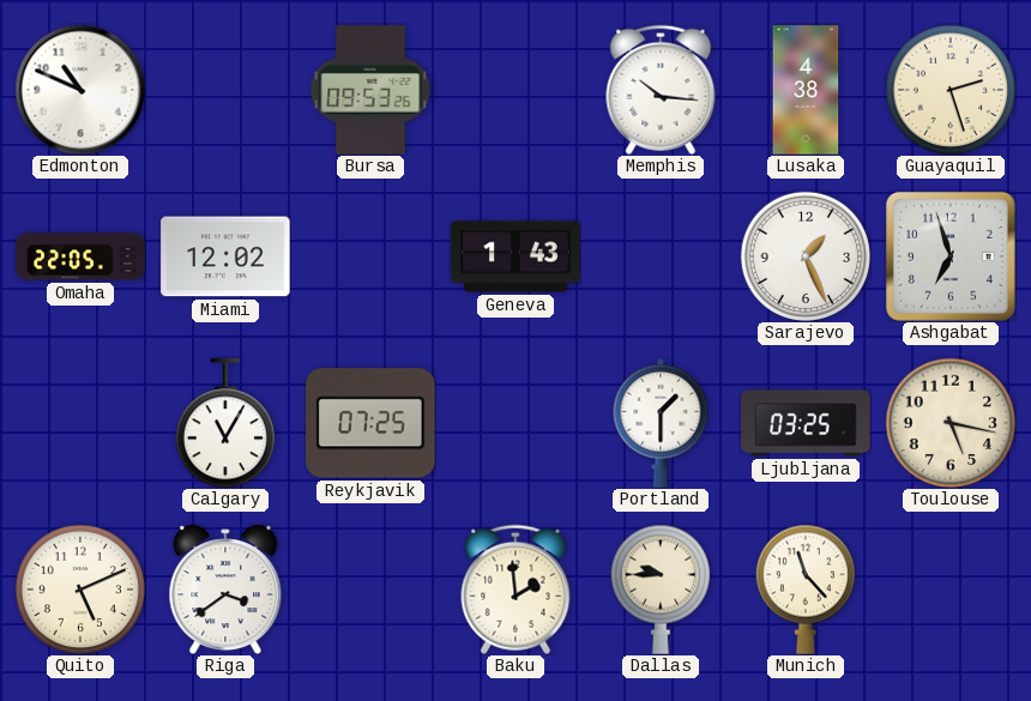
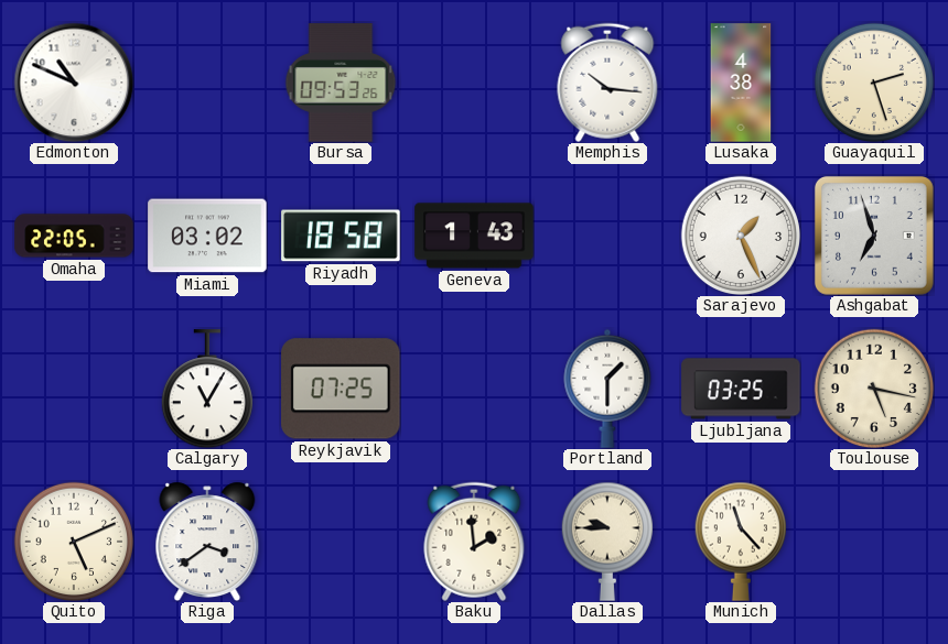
Miami: 12:02 -> 03:02 (207, 236)
Riyadh: none -> 18:58 (341, 236)
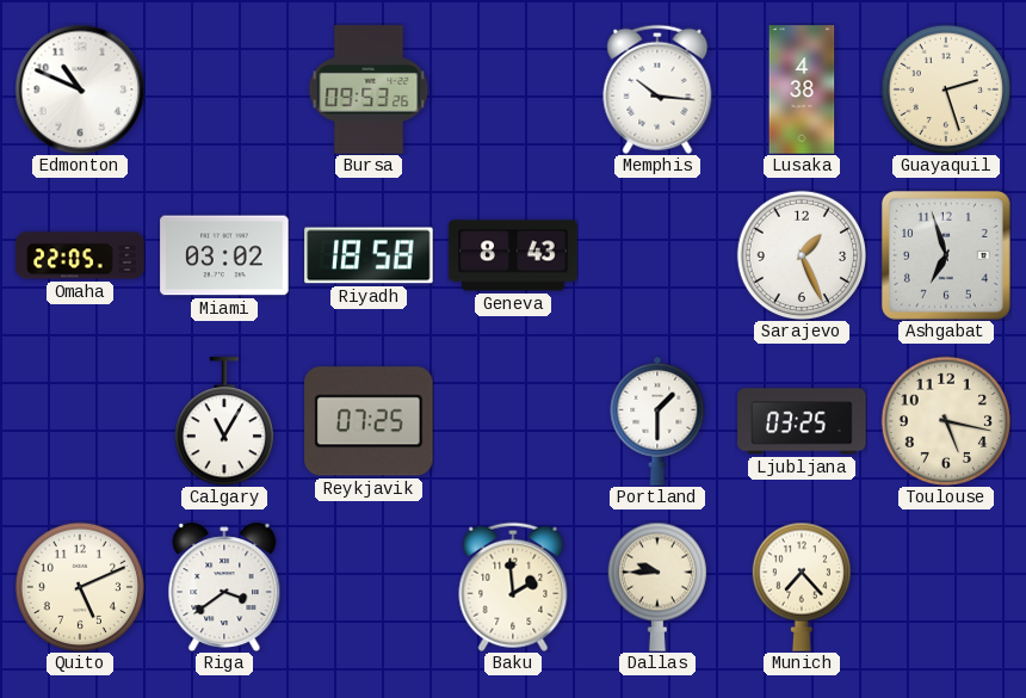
Geneva: 1:43 -> 8:43 (513, 255)
Munich: 11:23 -> 7:23 (802, 587)
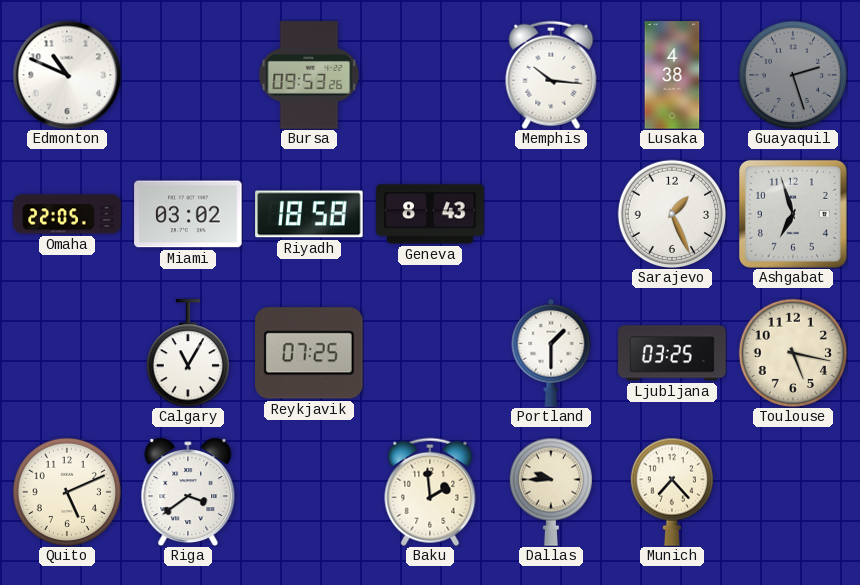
Guayaquil dial: cream -> grey (792, 74)
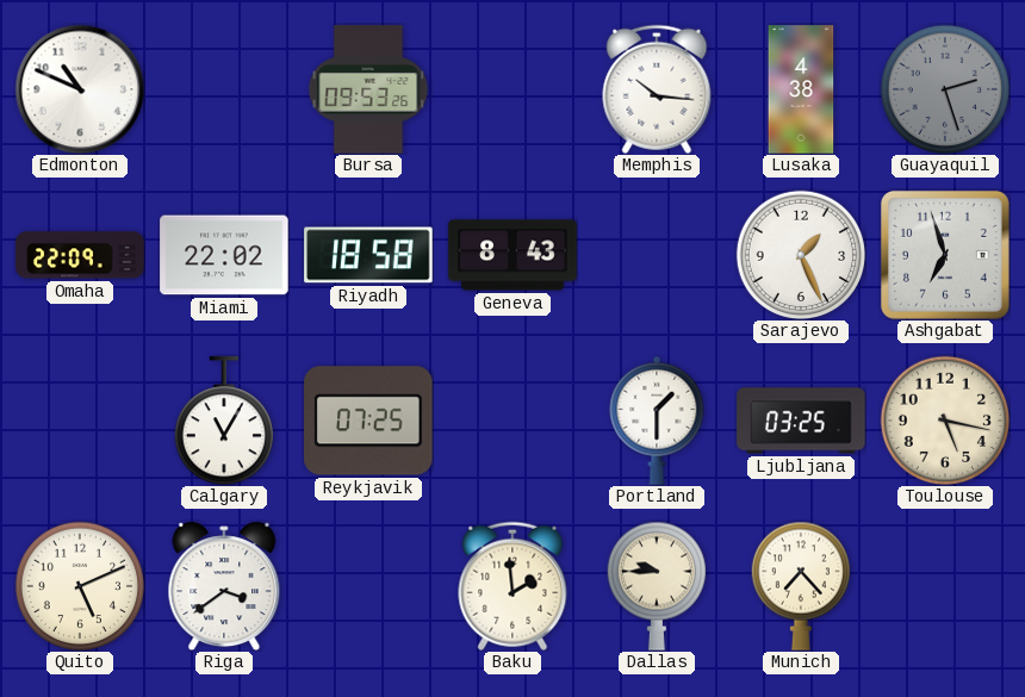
Omaha: 22:05 -> 22:09 (80, 255)
Miami: 03:02 -> 22:02 (224, 255)
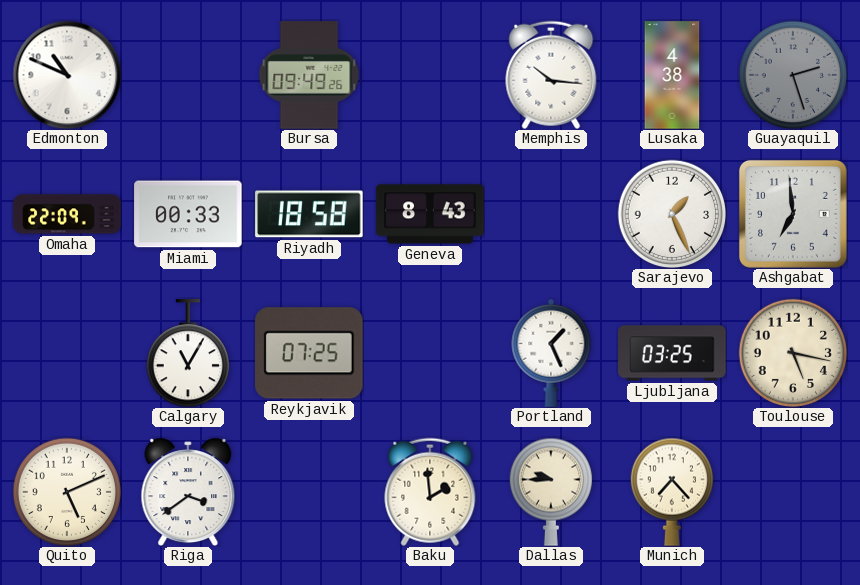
Bursa: 09:53 -> 09:49 (309, 75)
Miami: 22:02 -> 00:33 (188, 214)
Ashgabat: 6:57 -> 6:59 (793, 214)
Portland: 1:30 -> 1:26 (551, 353)
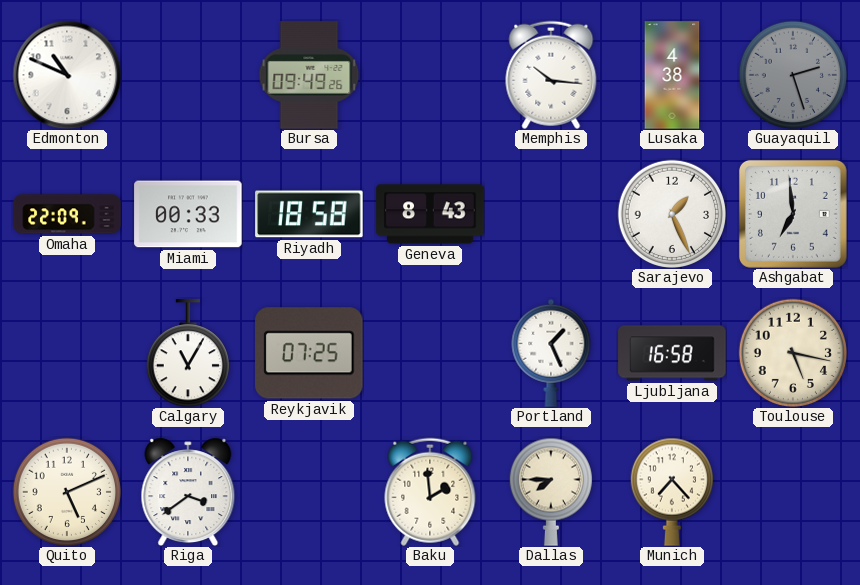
Ljubljana: 03:25 -> 16:58 (672, 353)
Dallas: 9:45 -> 7:45 (551, 492)
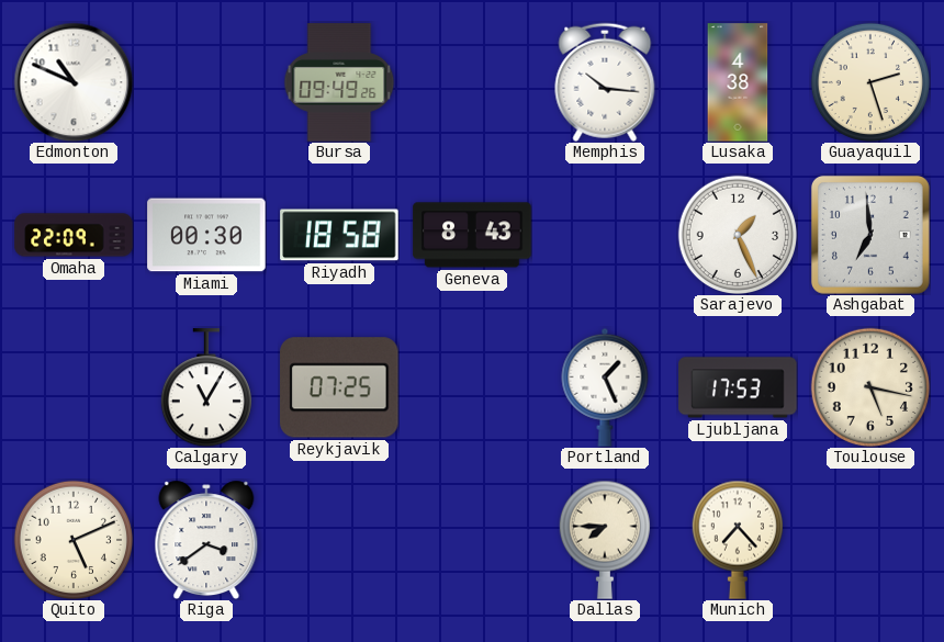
Guayaquil dial: grey -> cream (869, 81)
Miami: 00:33 -> 00:30 (206, 235)
Ljubljana: 16:58 -> 17:53 (738, 387)
Baku: 1:59 -> none (430, 492)
